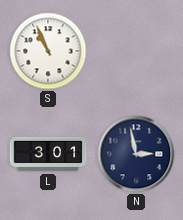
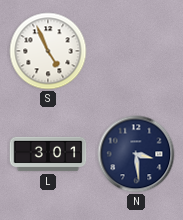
S: 10:56 -> 4:56 (48, 51)
N: 2:58 -> 3:29 (136, 154)
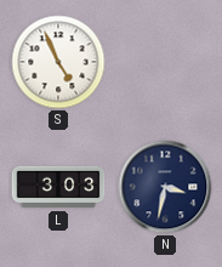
L: 3:01 -> 3:03 (58, 187)
N: 3:29 -> 3:32 (165, 187)
